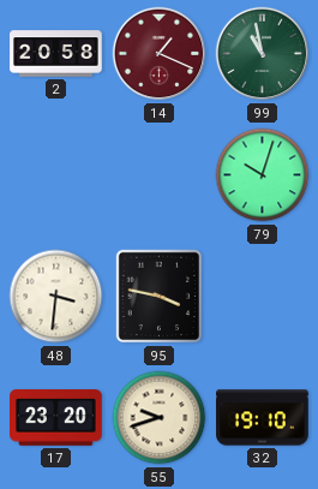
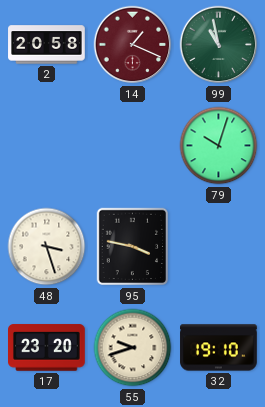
48: 3:31 -> 3:27 (47, 247)
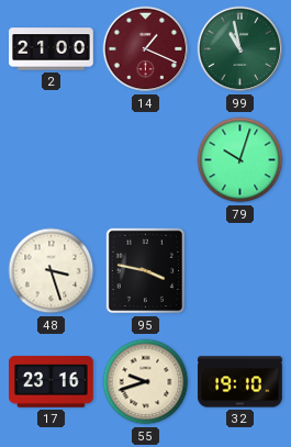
2: 20:58 -> 21:00 (52, 49)
17: 23:20 -> 23:16 (52, 382)
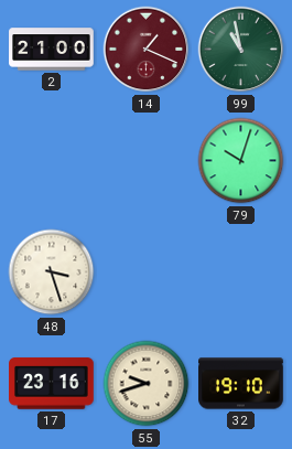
95: 3:47 -> none (146, 271)
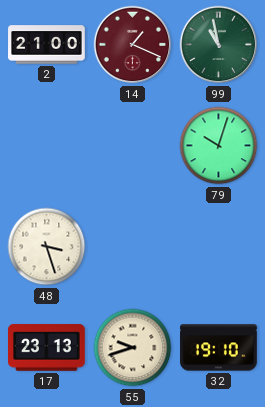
17: 23:16 -> 23:13 (47, 348)
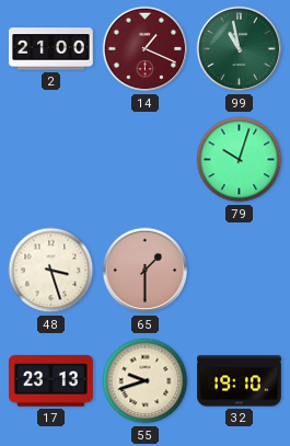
65: none -> 1:30 (146, 271)
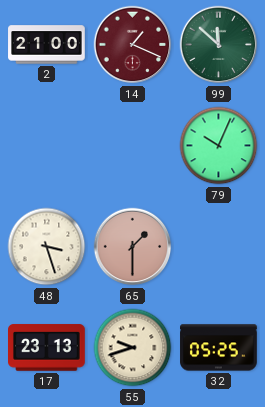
99: 10:58 -> 11:52 (219, 45)
79: 10:03 -> 10:04 (219, 146)
32: 19:10 -> 05:25 (219, 348)
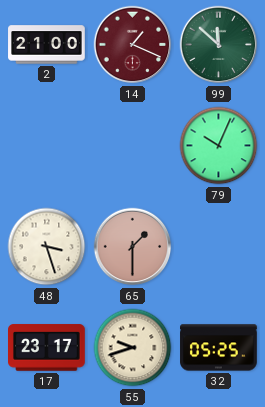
17: 23:13 -> 23:17 (47, 348)
